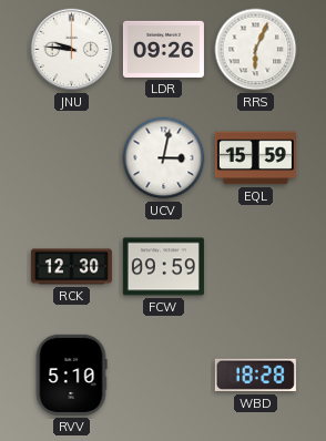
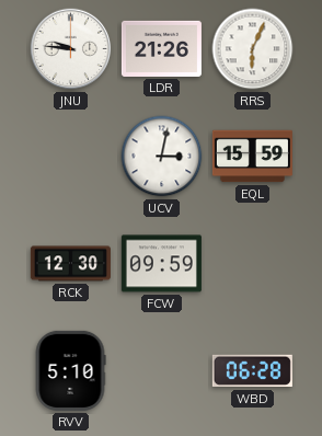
LDR: 09:26 -> 21:26 (161, 48)
WBD: 18:28 -> 06:28 (252, 371)
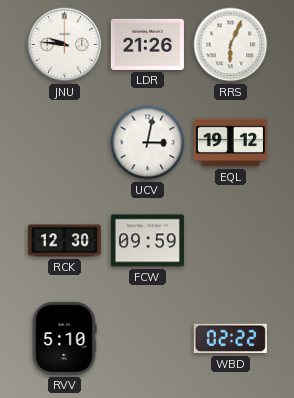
EQL: 15:59 -> 19:12 (230, 143)
WBD: 06:28 -> 02:22 (230, 339)
